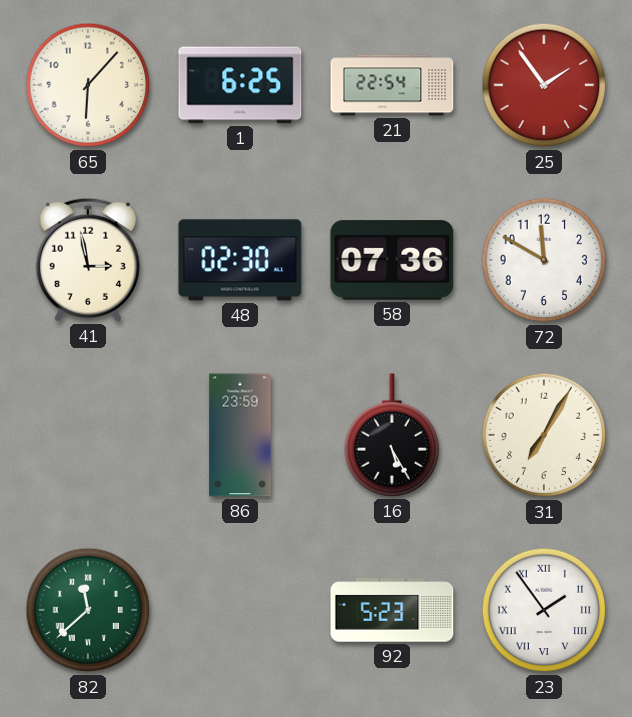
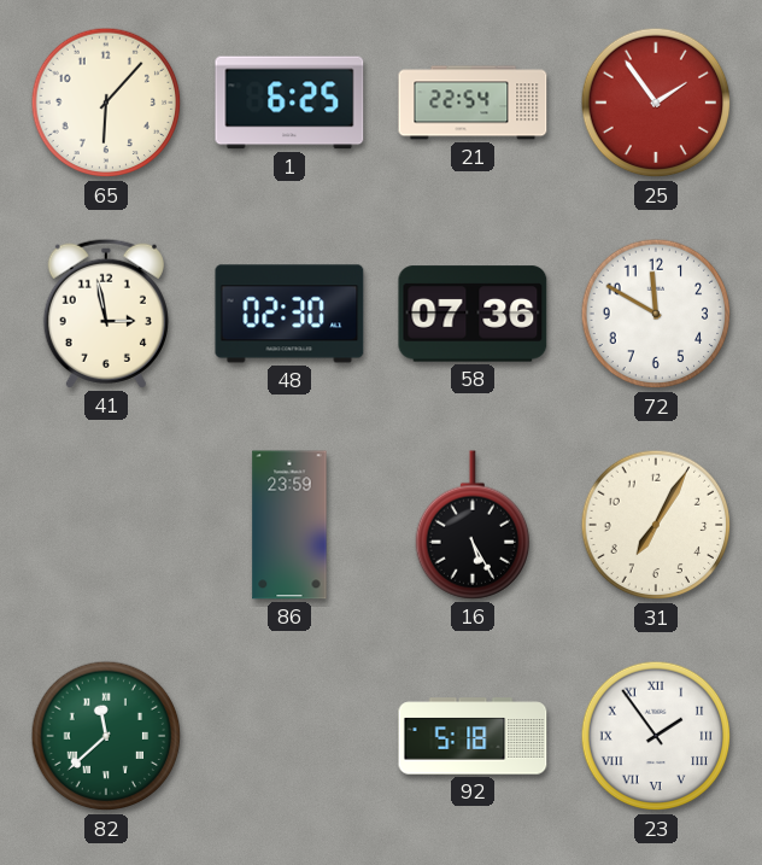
92: 5:23 -> 5:18 (473, 736)
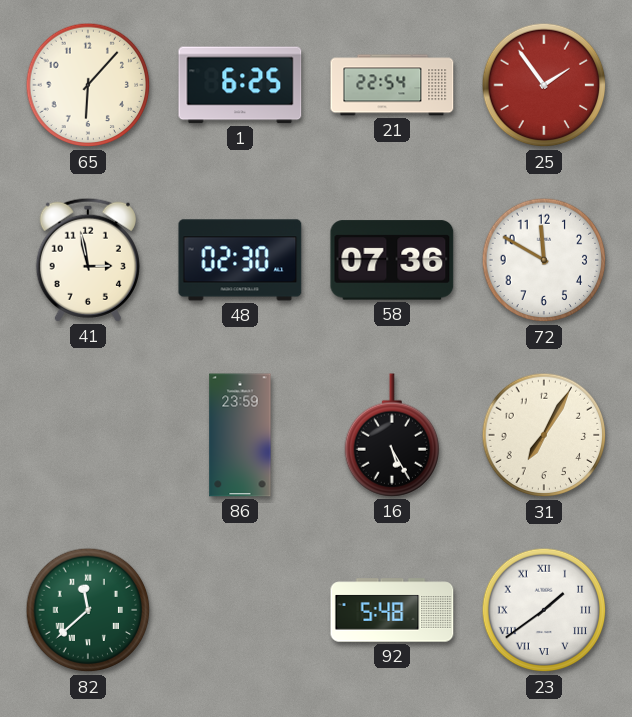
92: 5:18 -> 5:48 (392, 610)
23: 1:54 -> 1:39 (544, 610)
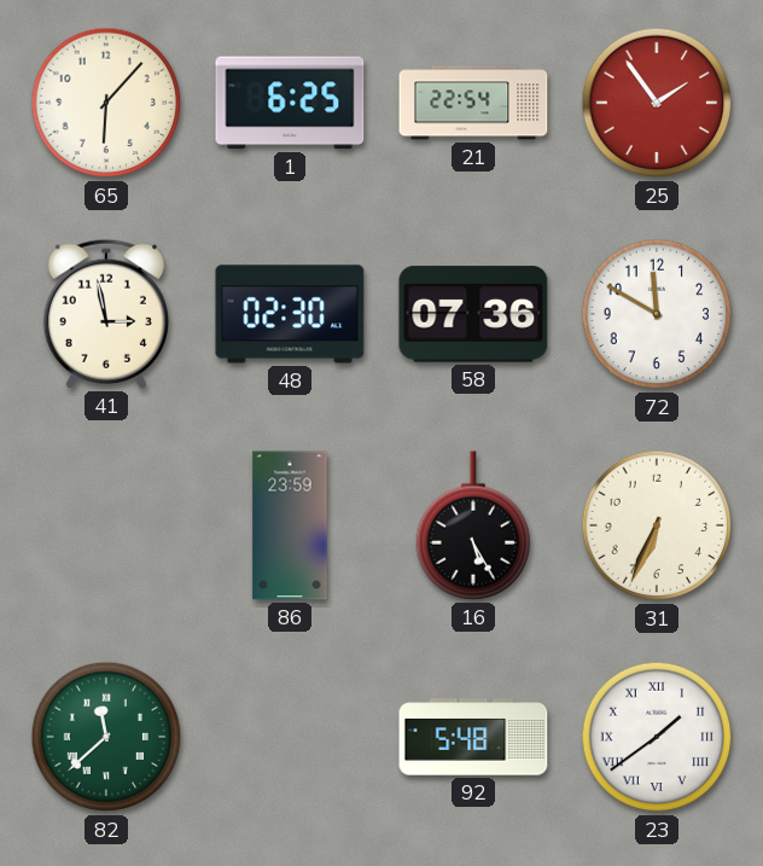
31: 7:05 -> 6:34 (657, 525)
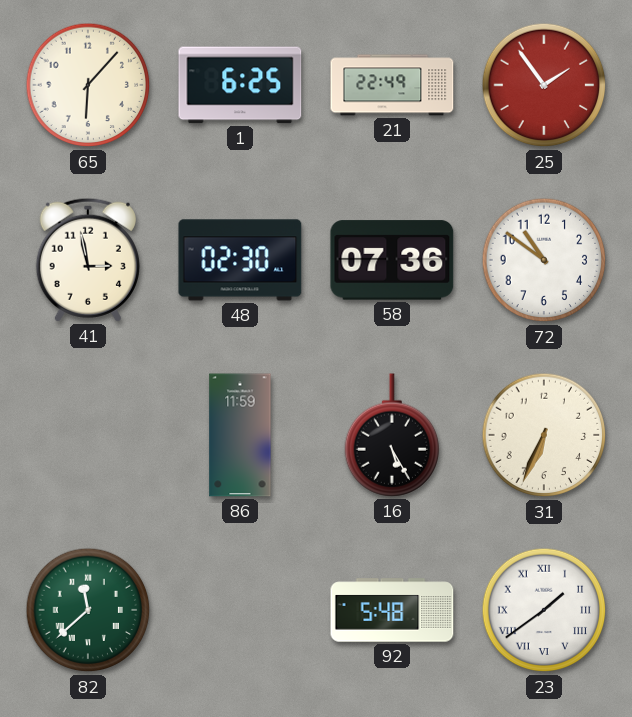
21: 22:54 -> 22:49 (392, 85)
72: 11:50 -> 10:51 (544, 260)
86: 23:59 -> 11:59 (240, 435)
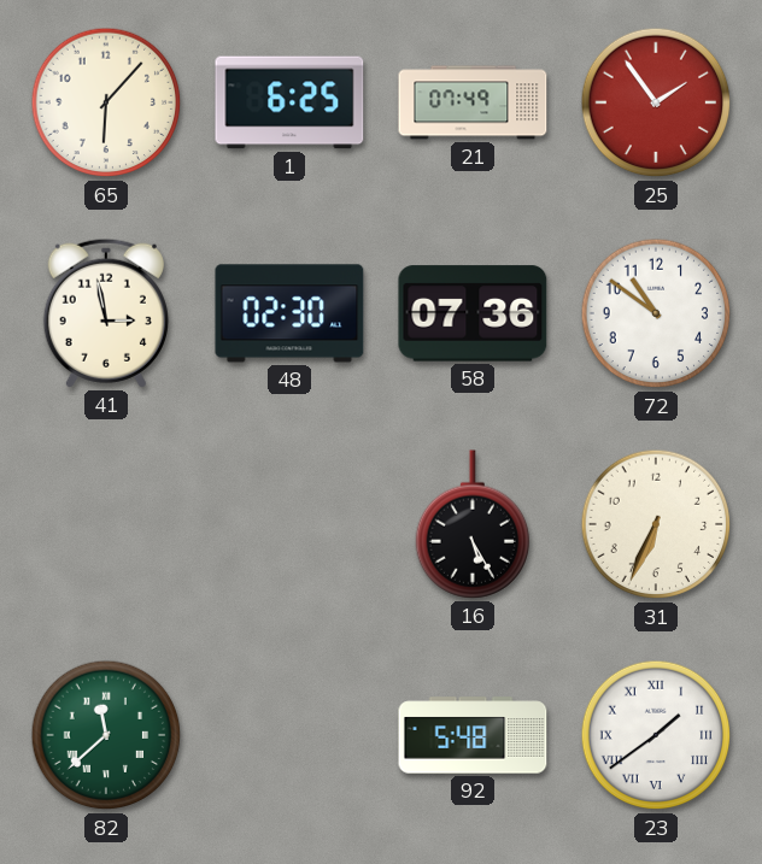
21: 22:49 -> 07:49 (473, 102)
86: 11:59 -> none (240, 435)
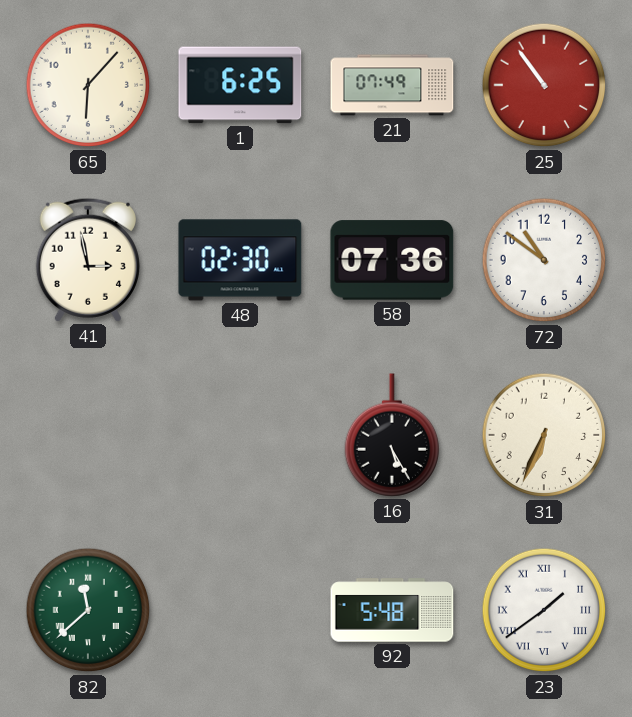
25: 1:54 -> 10:54 (544, 85)
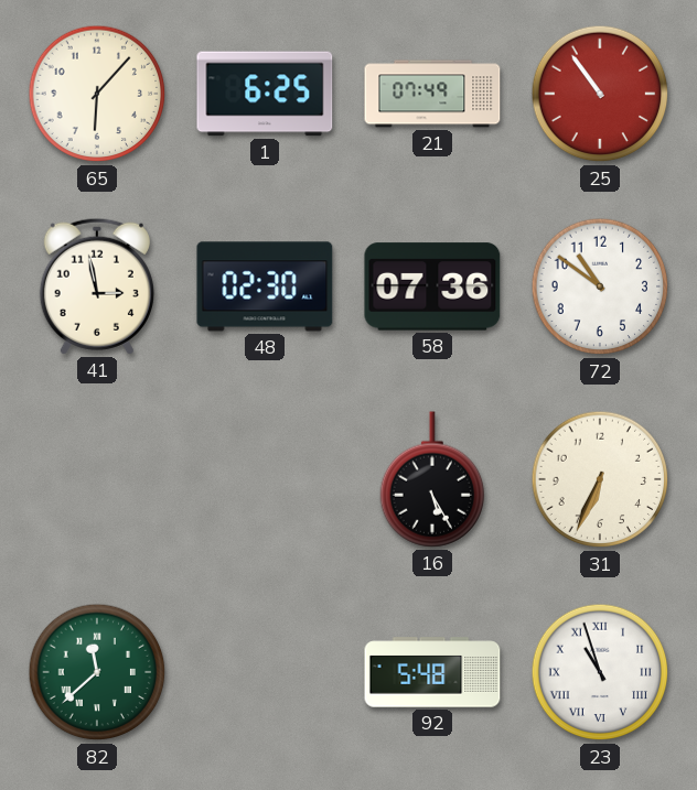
23: 1:39 -> 10:57 (600, 672)
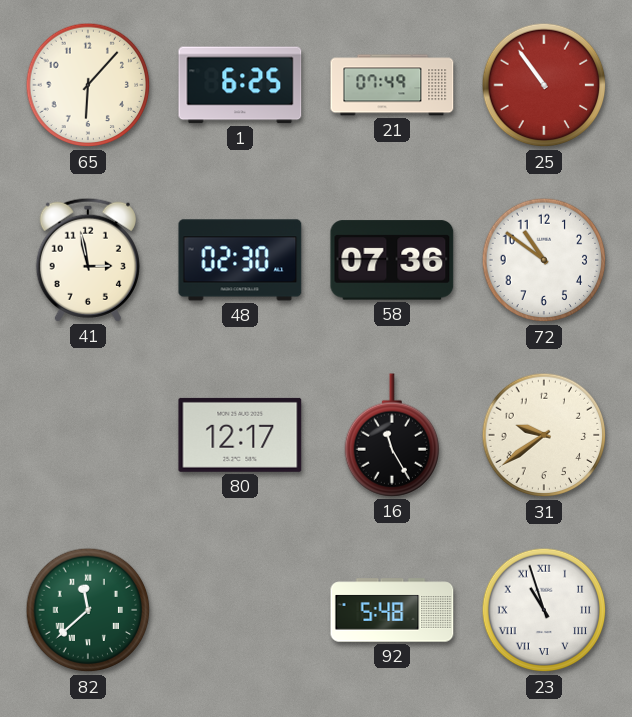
80: none -> 12:17 (240, 435)
16: 5:25 -> 11:25 (392, 435)
31: 6:34 -> 9:39 (544, 435)
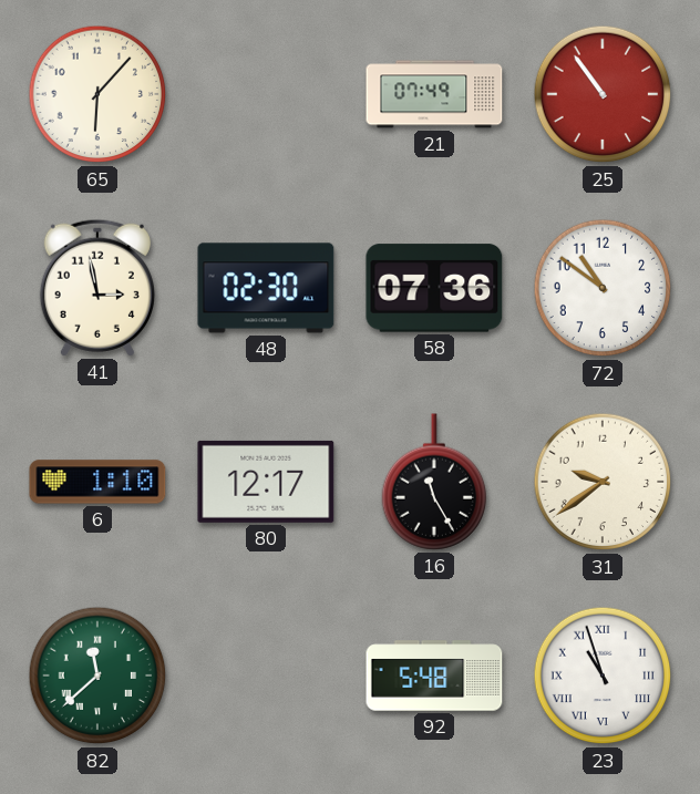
1: 6:25 -> none (240, 85)
6: none -> 1:10 (97, 482)
